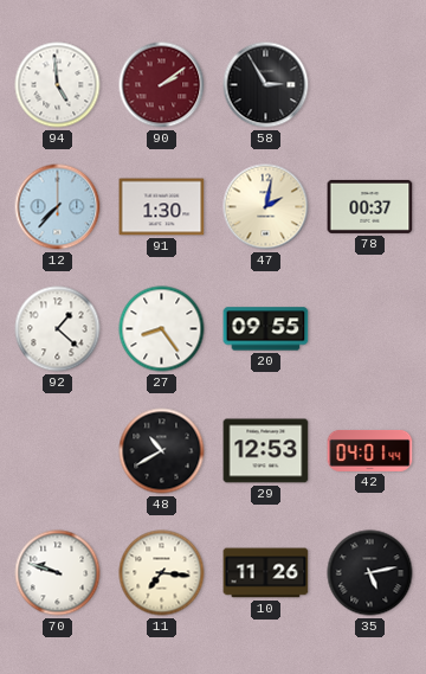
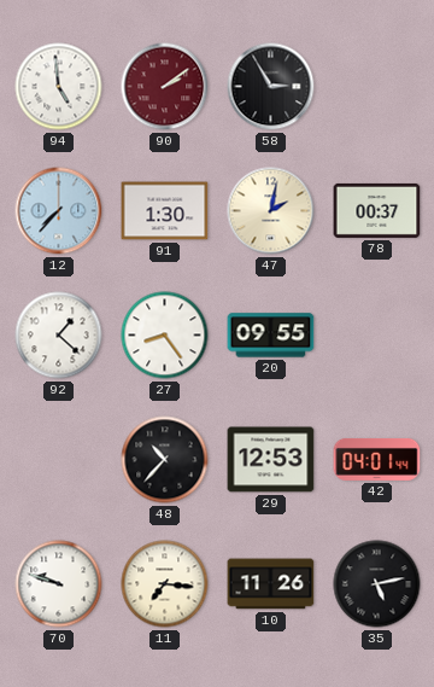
48: 10:40 -> 10:37 (165, 460)
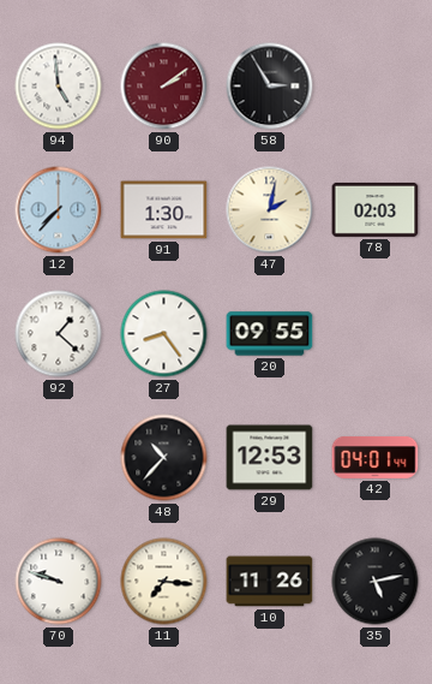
78: 00:37 -> 02:03 (376, 209)
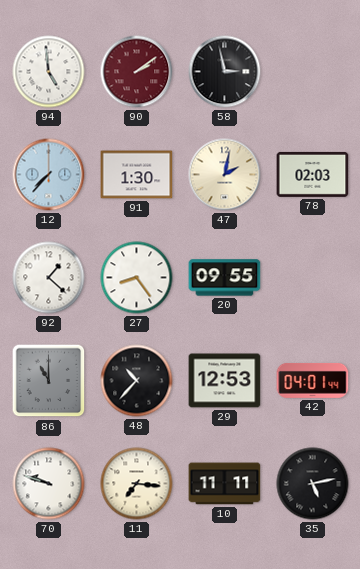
58: 2:55 -> 2:58 (225, 72)
86: none -> 11:00 (49, 381)
10: 11:26 -> 11:11 (225, 484)
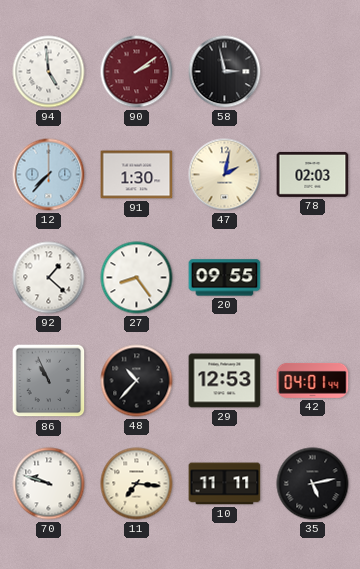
86: 11:00 -> 10:56 (49, 381)
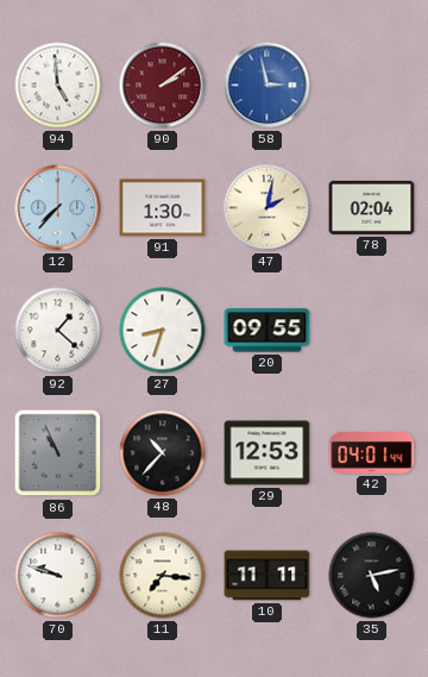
58 dial: black -> blue (267, 86)
78: 02:03 -> 02:04 (372, 207)
27: 8:24 -> 8:33 (163, 331)
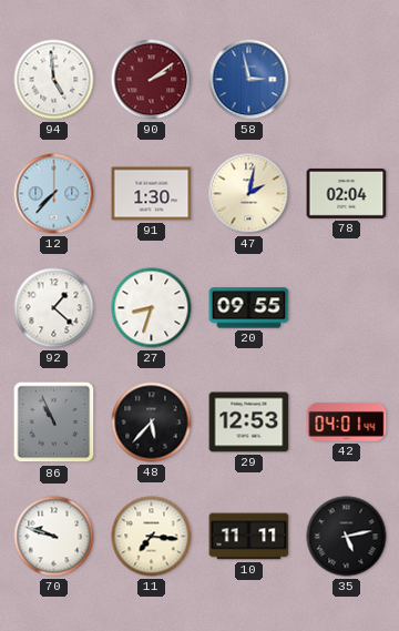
48: 10:37 -> 5:37 (152, 423)
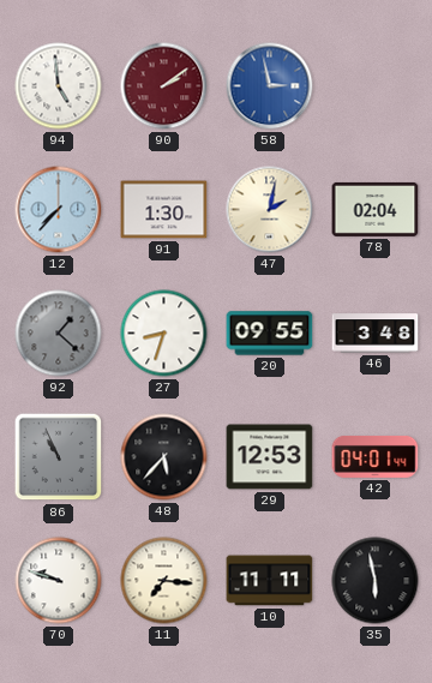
92 dial: white -> grey (59, 334)
46: none -> 3:48 (376, 334)
35: 5:13 -> 5:58 (376, 581)
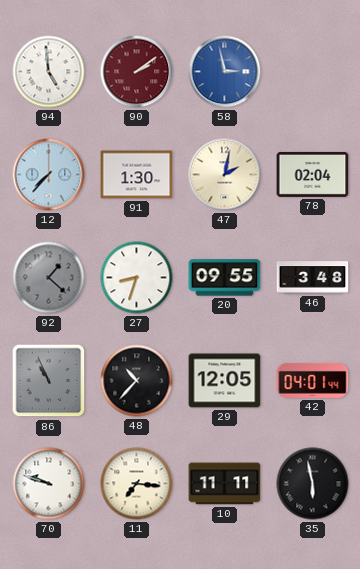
48: 5:37 -> 10:37 (137, 381)
29: 12:53 -> 12:05 (225, 381)
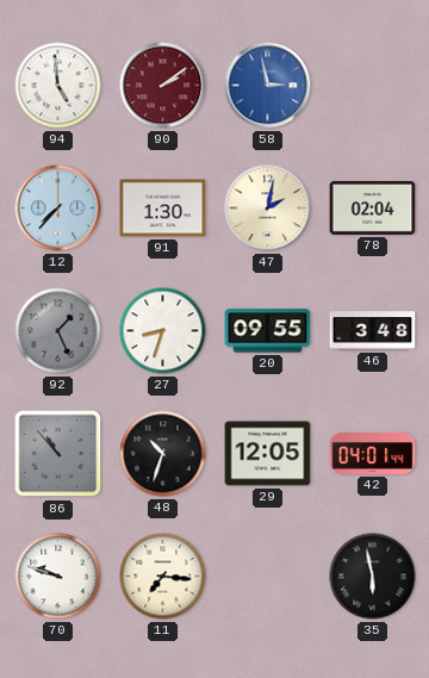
92: 1:22 -> 1:26 (58, 331)
86: 10:56 -> 10:53 (58, 454)
48: 10:37 -> 10:33 (163, 454)
10: 11:11 -> none (225, 484)
